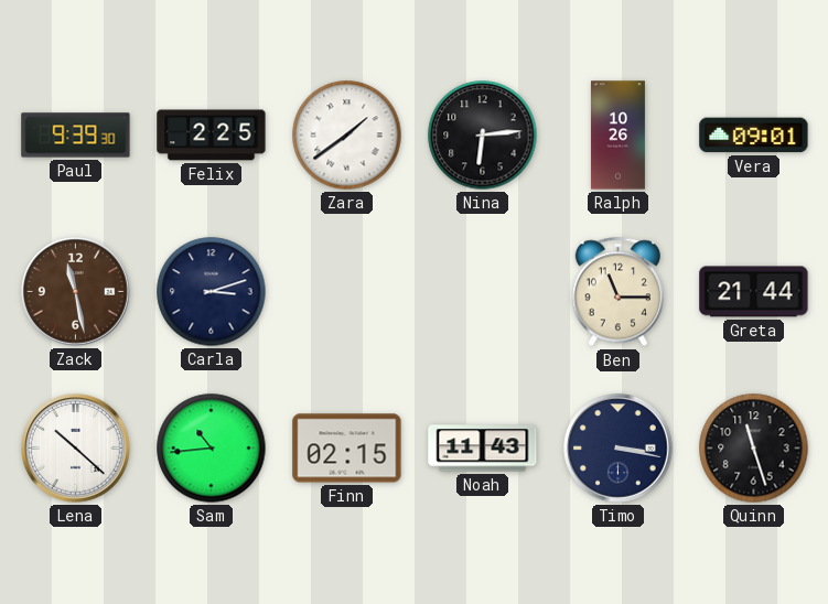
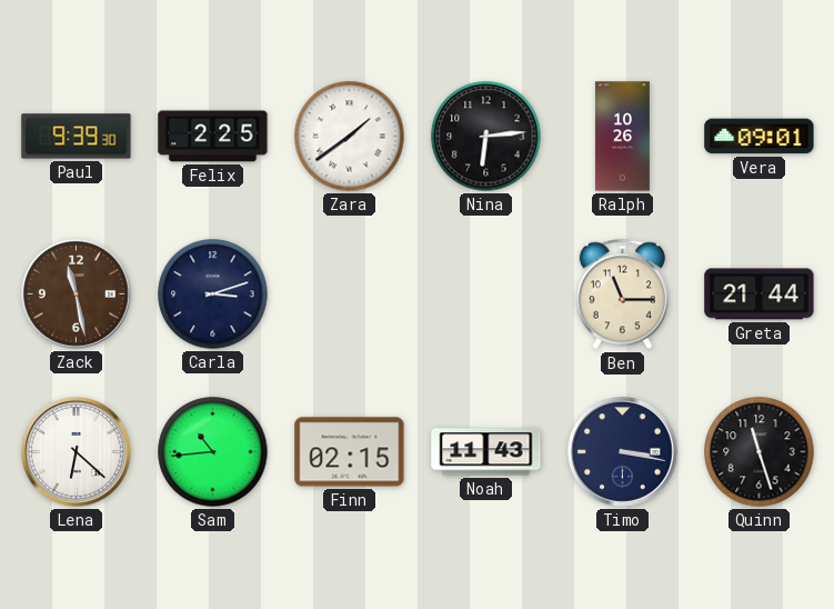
Lena: 10:22 -> 6:22 (77, 452)
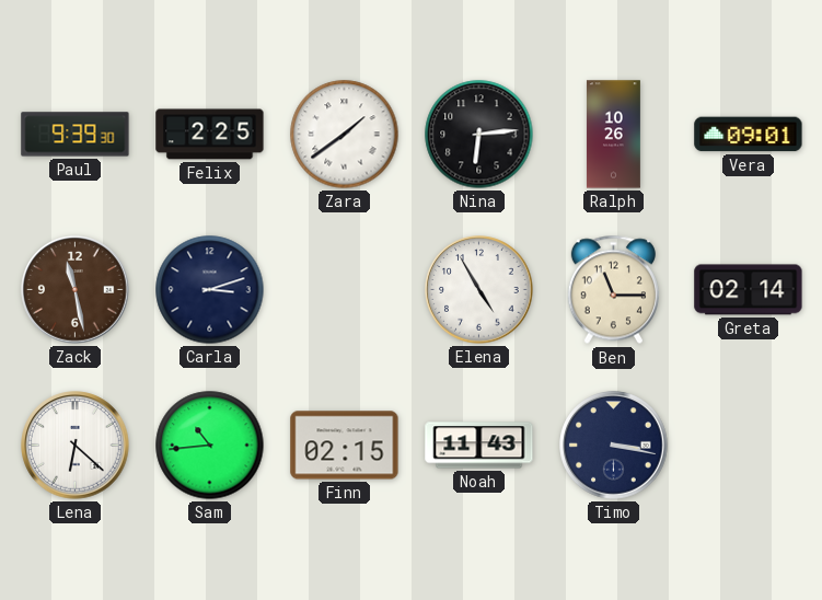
Elena: none -> 4:55 (479, 290)
Greta: 21:44 -> 02:14 (749, 290)
Quinn: 11:27 -> none (760, 452)
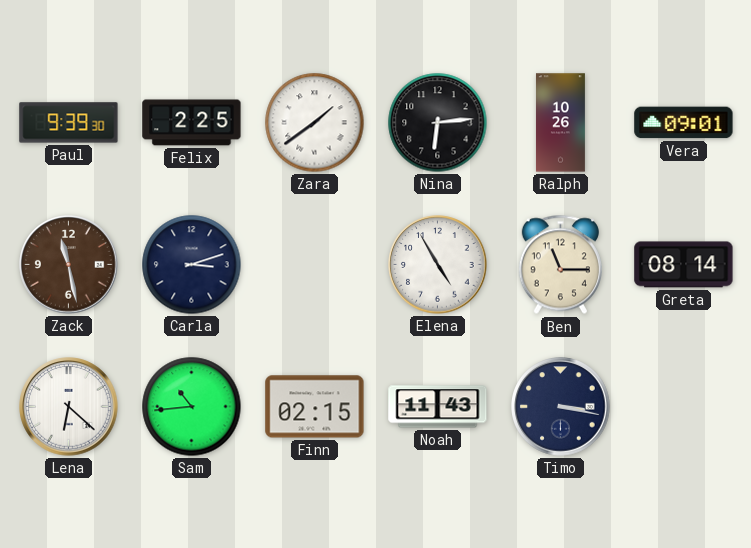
Greta: 02:14 -> 08:14 (684, 265)
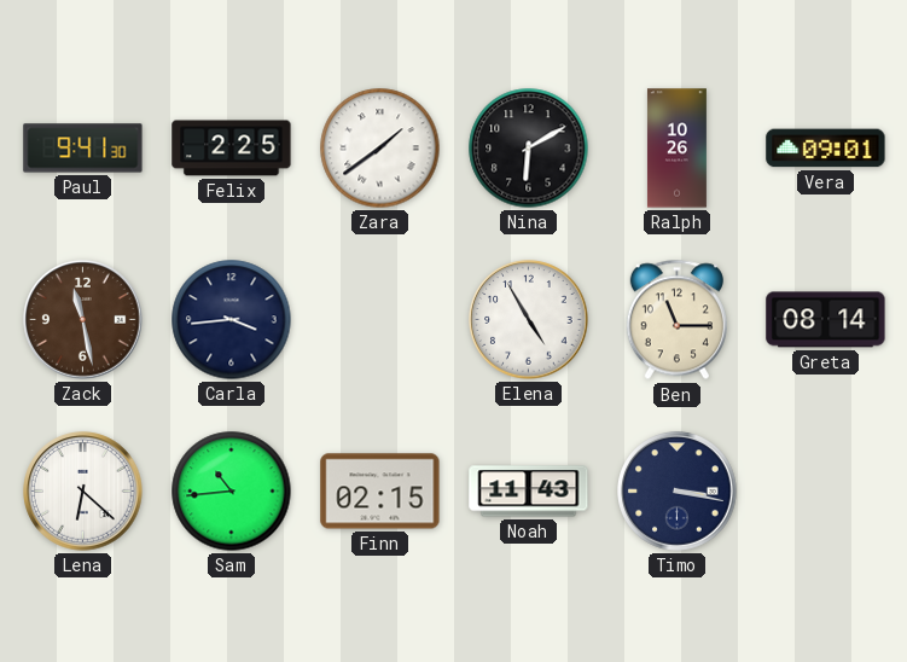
Paul: 9:39 -> 9:41 (83, 149)
Nina: 6:14 -> 6:10 (529, 149)
Carla: 3:12 -> 3:44 (232, 320)
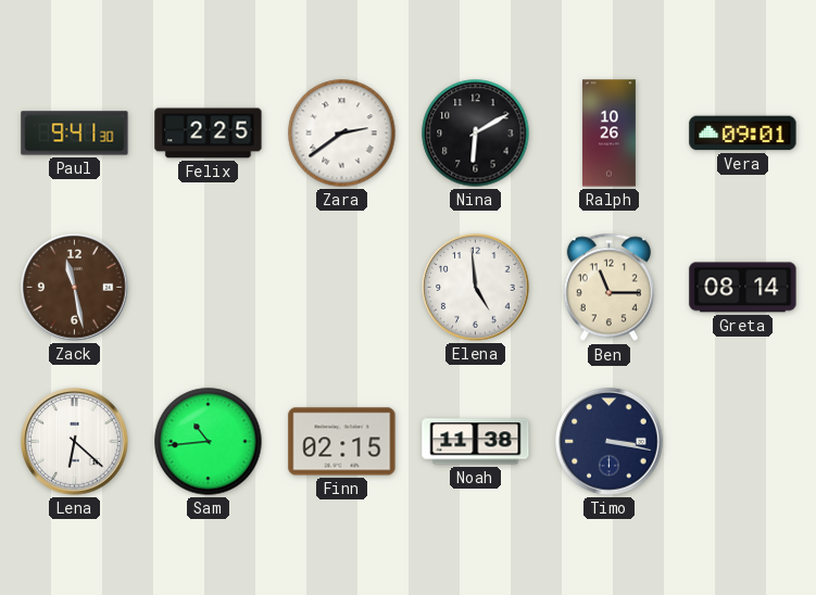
Zara: 1:39 -> 2:39 (342, 134)
Carla: 3:44 -> none (232, 320)
Elena: 4:55 -> 4:59 (476, 288)
Noah: 11:43 -> 11:38 (476, 442)
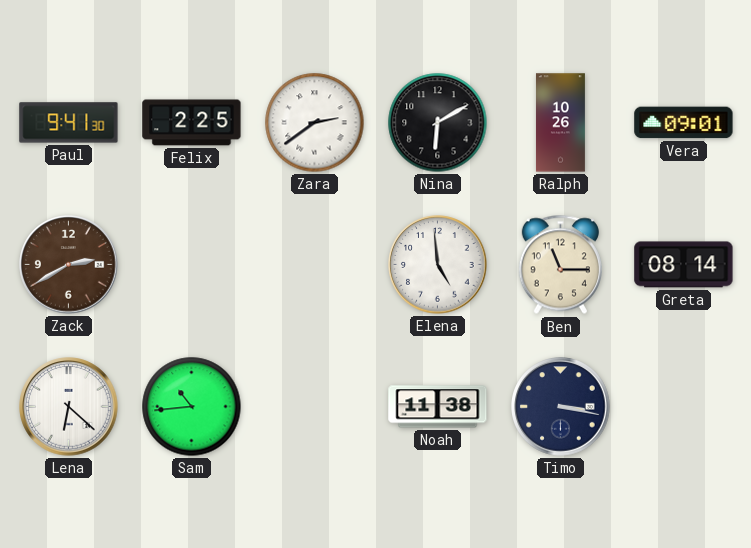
Zack: 11:28 -> 2:40 (69, 265)
Finn: 02:15 -> none (342, 442)
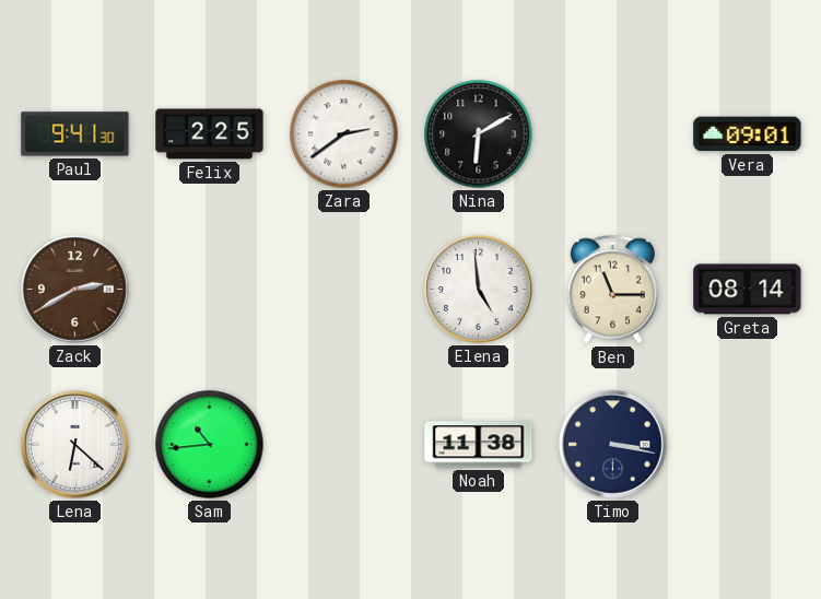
Ralph: 10:26 -> none (560, 123)
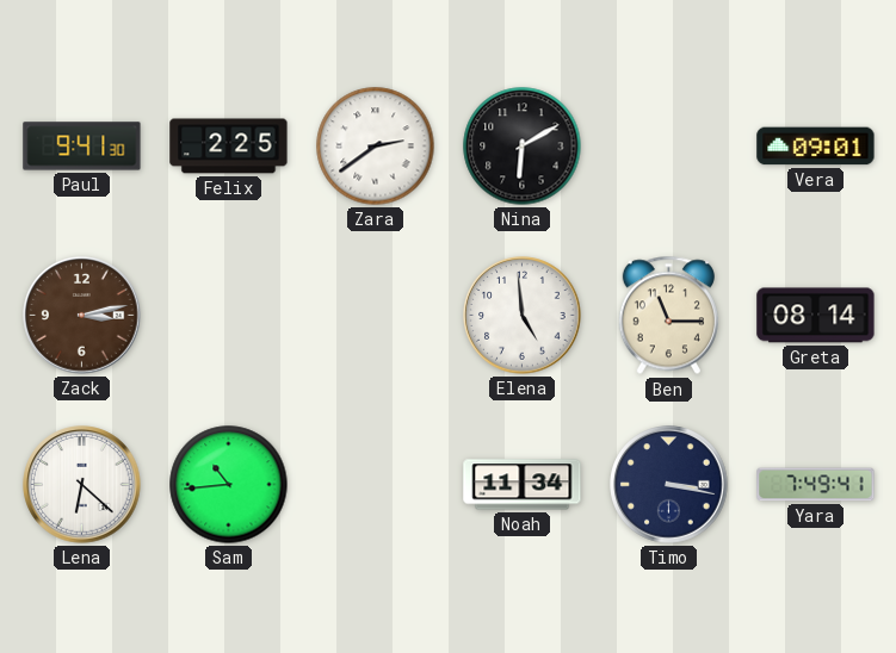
Zack: 2:40 -> 3:13 (82, 316)
Noah: 11:38 -> 11:34 (523, 485)
Yara: none -> 7:49 (816, 485)
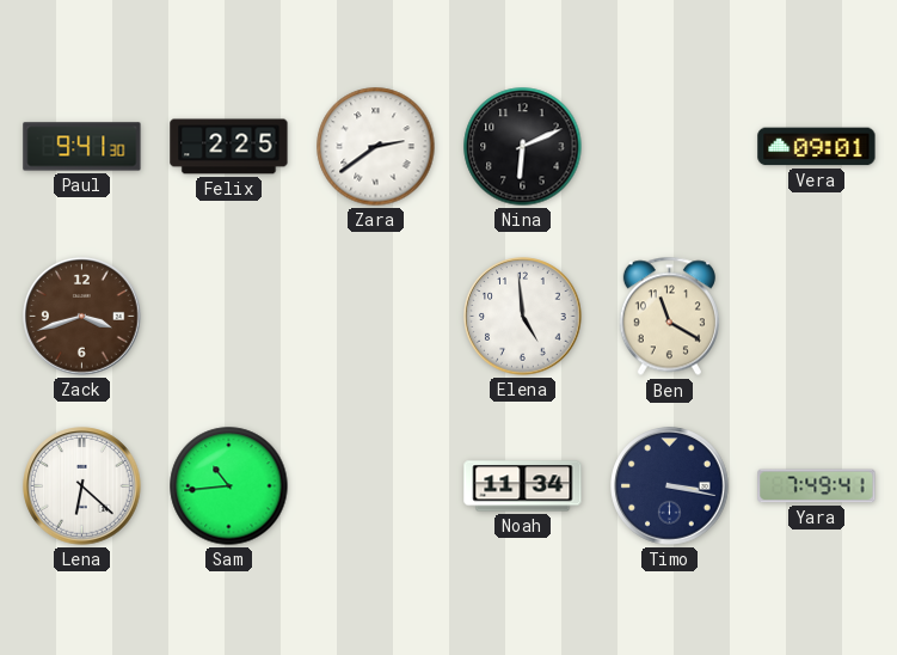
Nina: 6:10 -> 6:11 (523, 147)
Zack: 3:13 -> 3:42 (82, 317)
Ben: 11:15 -> 11:20 (669, 317)
Greta: 08:14 -> none (816, 316)
